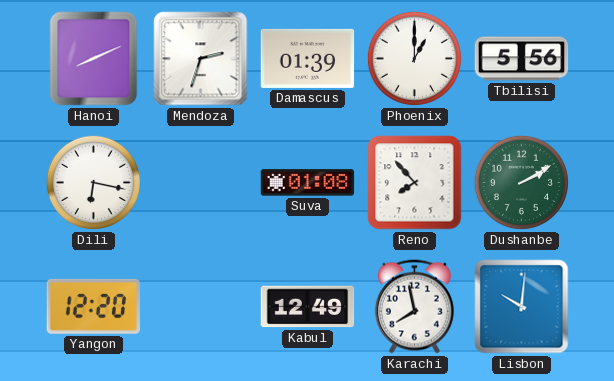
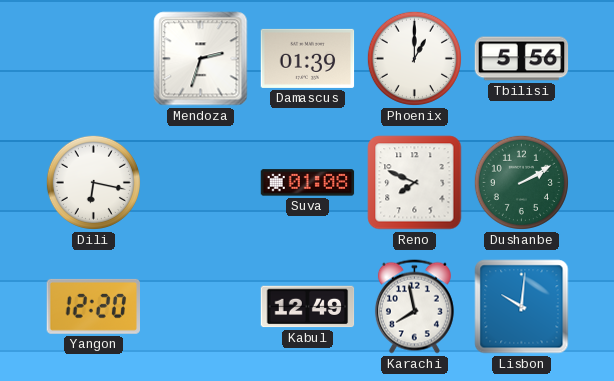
Hanoi: 8:11 -> none (94, 59)
Reno: 7:53 -> 7:49 (415, 183)
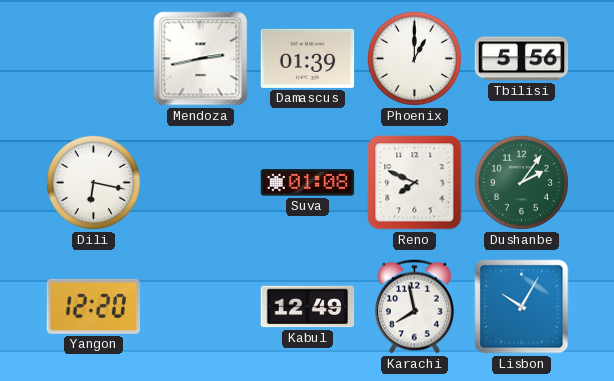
Mendoza: 2:33 -> 2:43 (201, 59)
Dushanbe: 2:10 -> 2:06 (521, 182)
Lisbon: 10:01 -> 10:05 (522, 307)
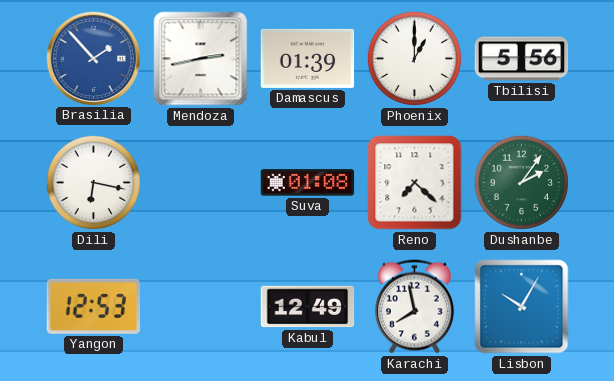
Brasilia: none -> 1:53 (93, 58)
Reno: 7:49 -> 7:22 (415, 183)
Yangon: 12:20 -> 12:53 (93, 306)
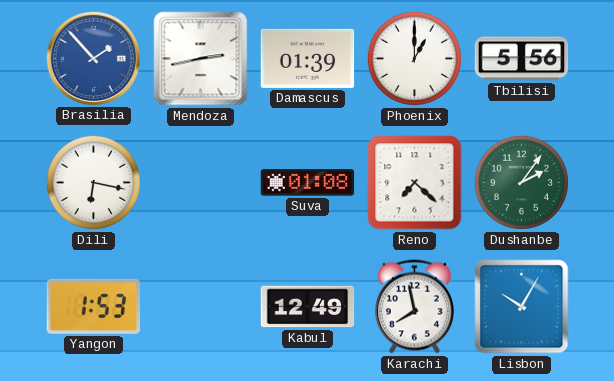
Yangon: 12:53 -> 1:53 (93, 306)
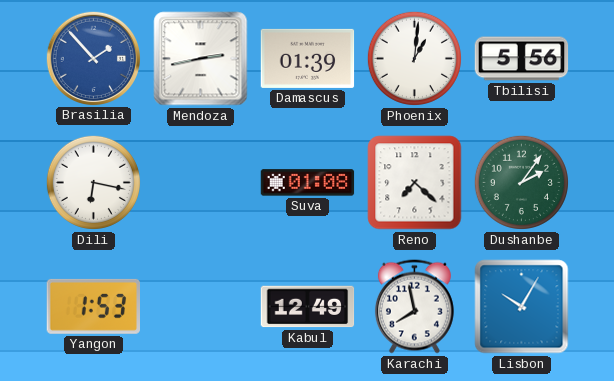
Phoenix: 1:00 -> 1:01 (414, 58)
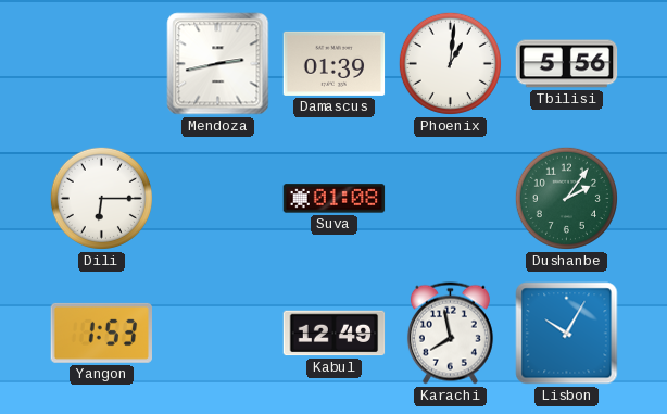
Brasilia: 1:53 -> none (93, 58)
Dili: 6:17 -> 6:15 (101, 198)
Reno: 7:22 -> none (415, 183)
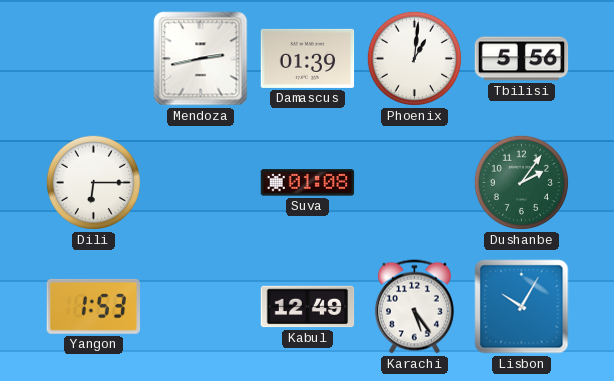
Karachi: 7:58 -> 5:24 (414, 307)
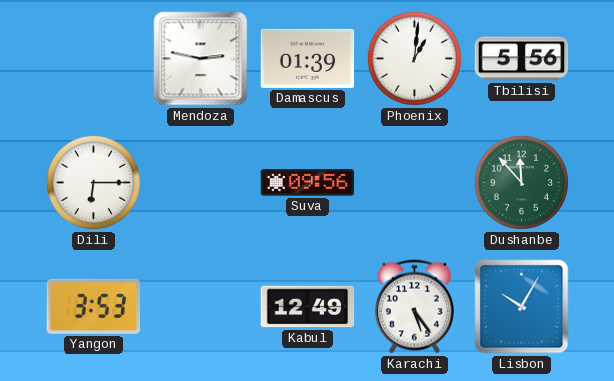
Mendoza: 2:43 -> 2:47 (201, 59)
Suva: 01:08 -> 09:56 (308, 183)
Dushanbe: 2:06 -> 11:53 (521, 182)
Yangon: 1:53 -> 3:53 (93, 306)
